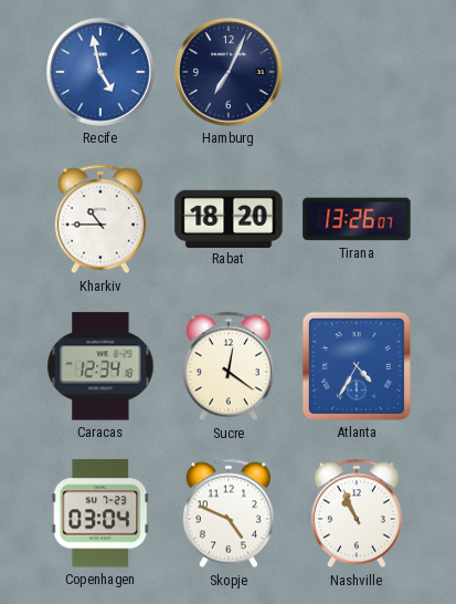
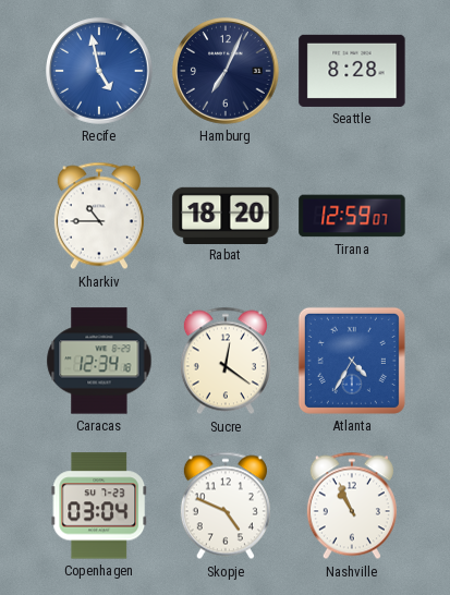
Seattle: none -> 8:28 (352, 71)
Tirana: 13:26 -> 12:59 (352, 216)
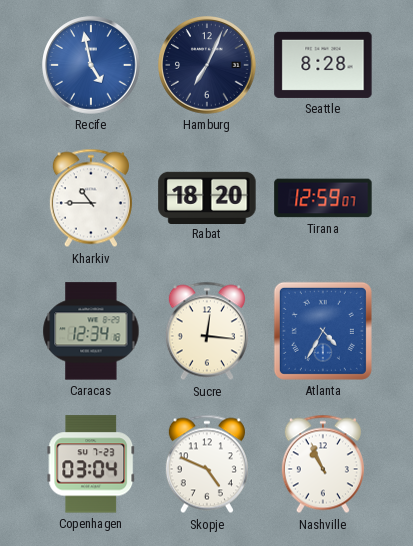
Sucre: 12:21 -> 12:16 (207, 331)
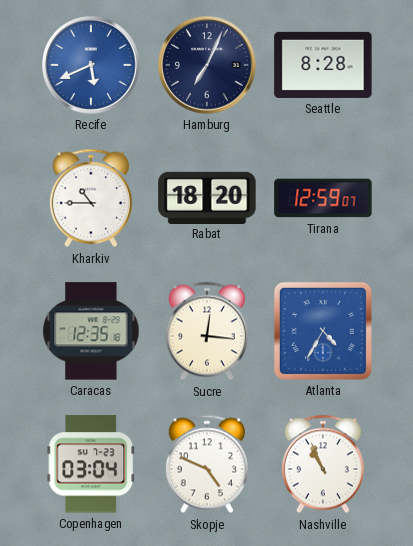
Recife: 4:58 -> 5:41 (91, 65)
Caracas: 12:34 -> 12:35 (91, 331)
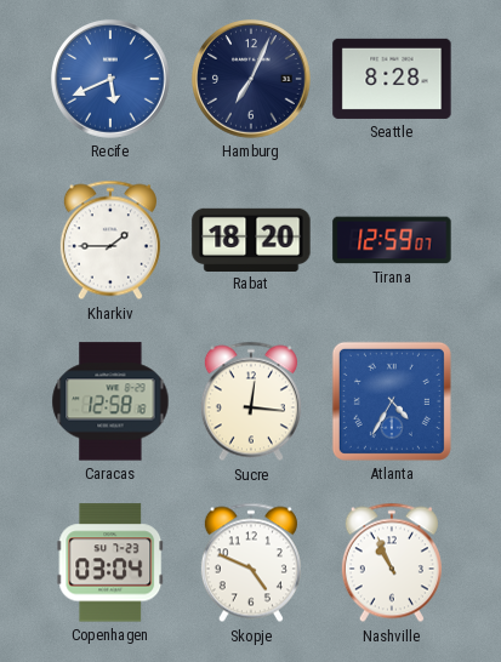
Kharkiv: 10:45 -> 1:45 (110, 240)
Caracas: 12:35 -> 12:58 (110, 401)
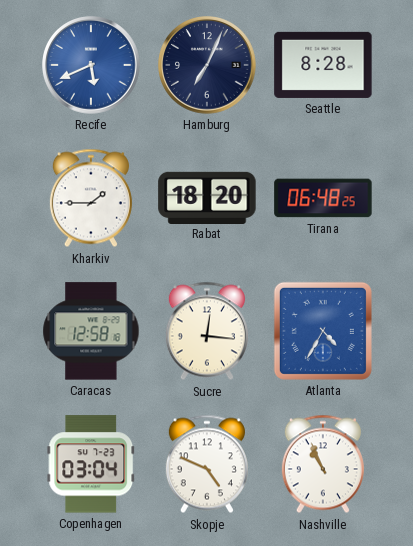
Tirana: 12:59 -> 06:48 (323, 198)
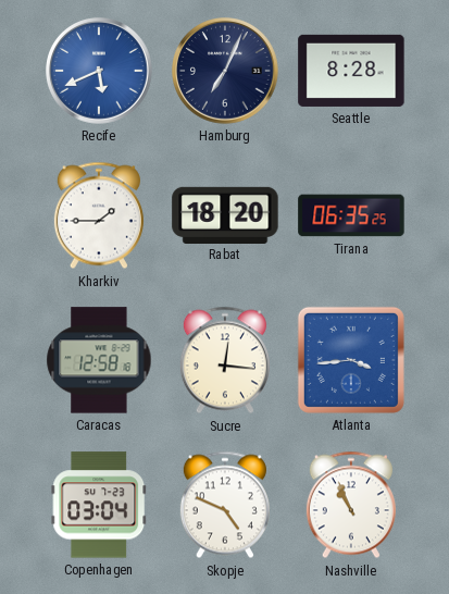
Tirana: 06:48 -> 06:35 (351, 215)
Atlanta: 4:35 -> 3:44 (351, 360)
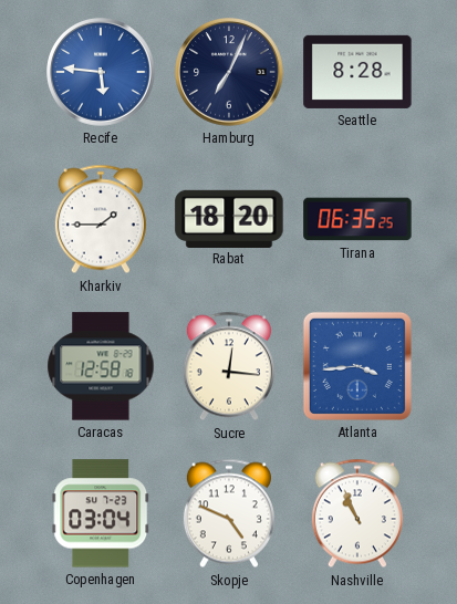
Recife: 5:41 -> 5:46 (101, 72)
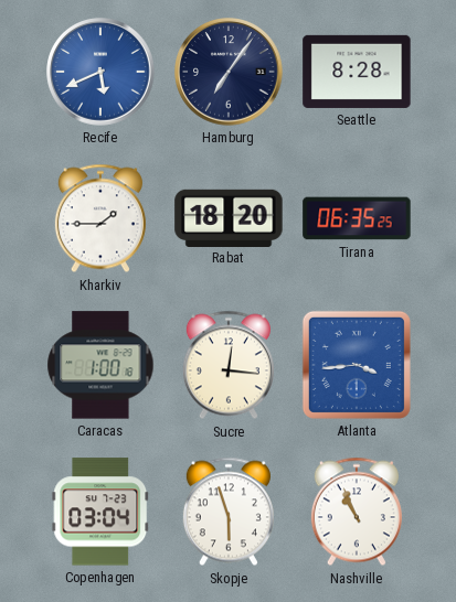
Recife: 5:46 -> 5:41 (100, 72)
Hamburg: 7:04 -> 7:06 (229, 72)
Caracas: 12:58 -> 1:00 (100, 365)
Skopje: 4:49 -> 5:57 (229, 512)
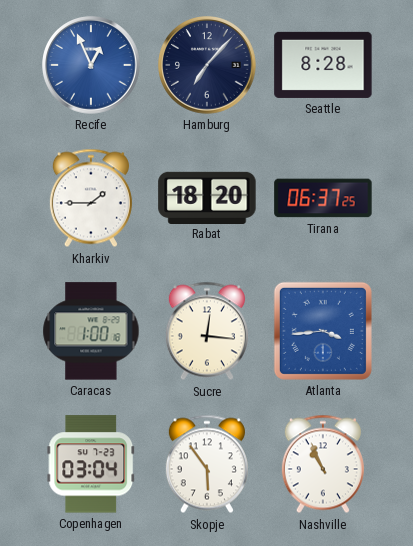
Recife: 5:41 -> 12:56 (91, 65)
Hamburg: 7:06 -> 7:07 (207, 65)
Tirana: 06:35 -> 06:37 (323, 198)
Skopje: 5:57 -> 5:54 (207, 464)
